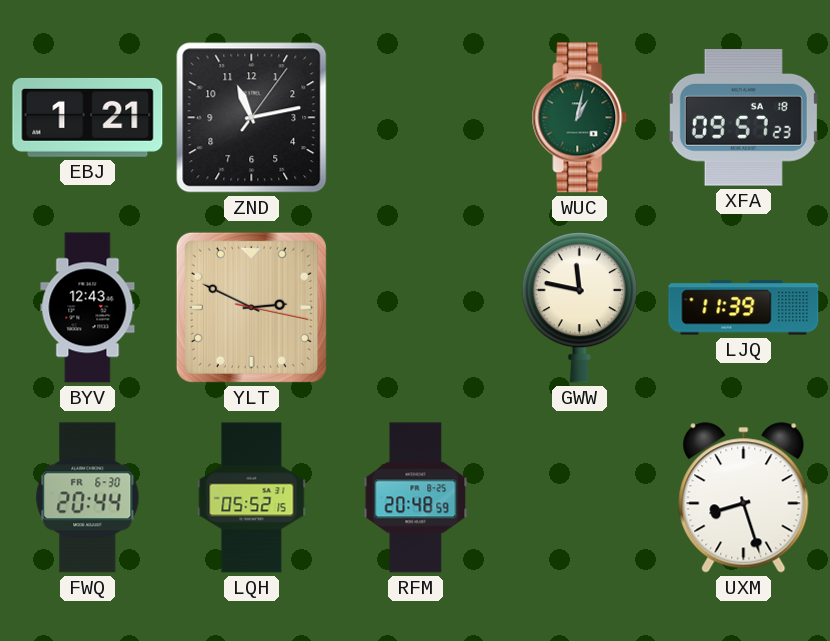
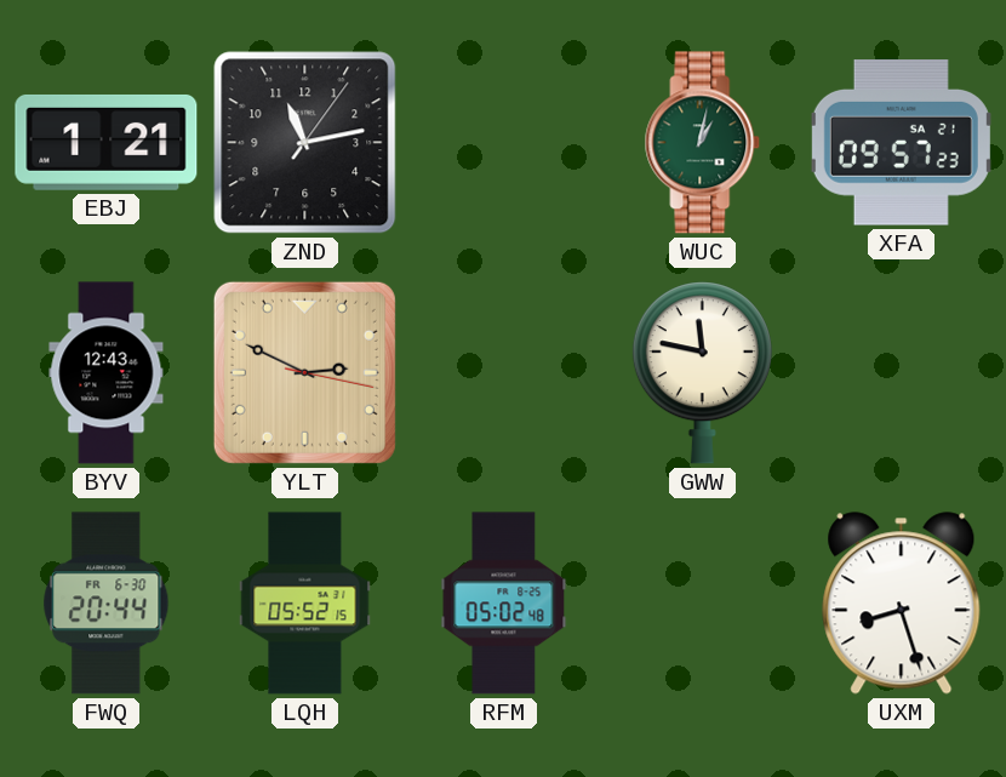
XFA date: SA 18 -> SA 21 (901, 143)
LJQ: 11:39 -> none (744, 308)
RFM: 20:48 -> 05:02 (504, 604)
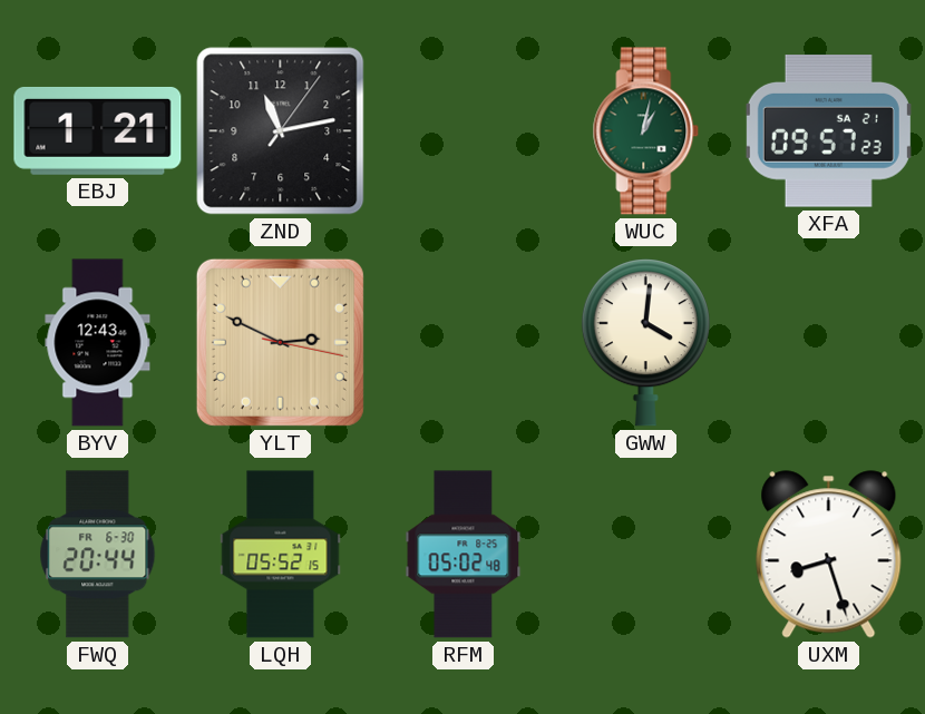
GWW: 11:47 -> 4:01 (645, 343)
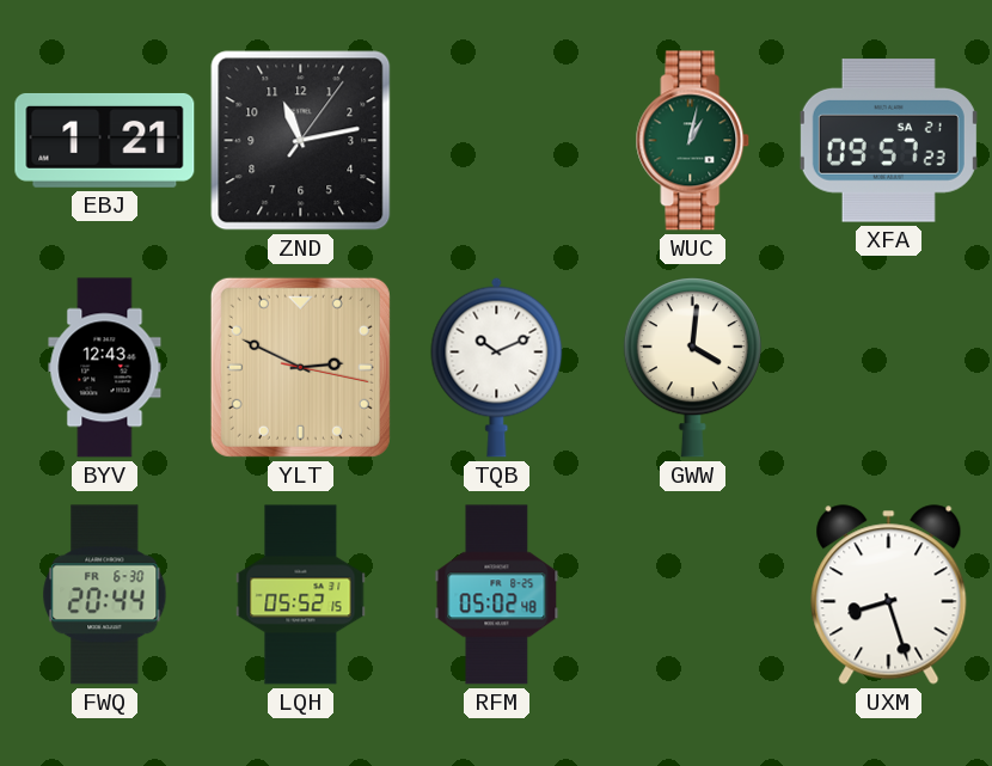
TQB: none -> 10:11 (497, 367)
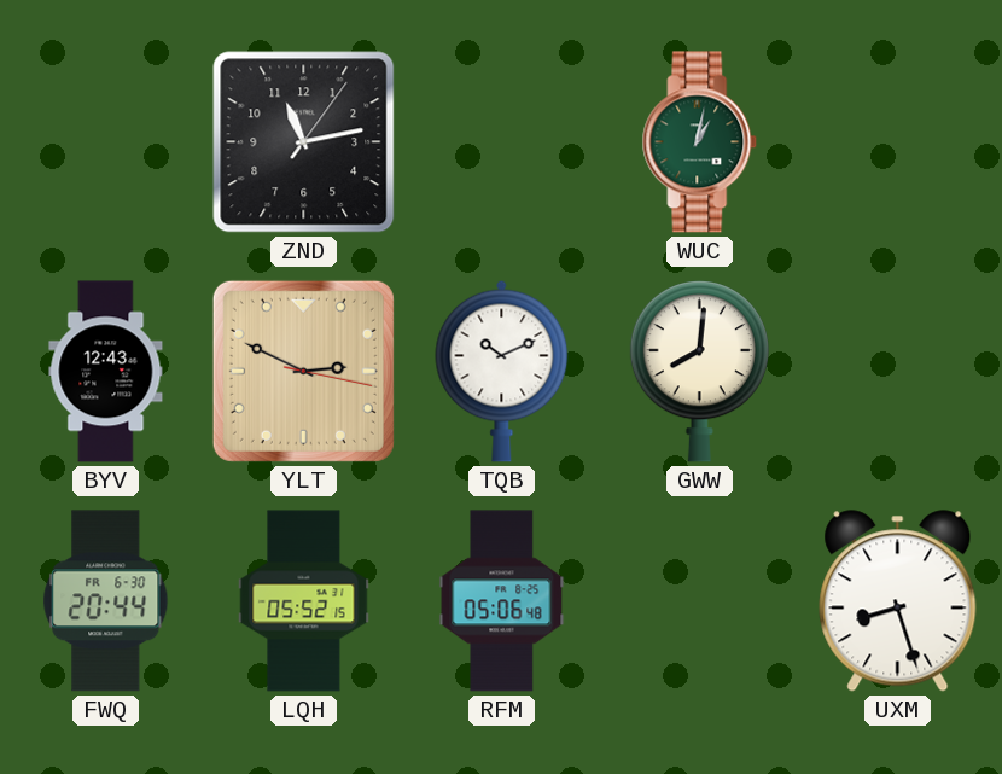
EBJ: 1:21 -> none (105, 140)
XFA: 09:57 -> none (888, 141)
GWW: 4:01 -> 8:01 (699, 372)
RFM: 05:02 -> 05:06 (502, 601)
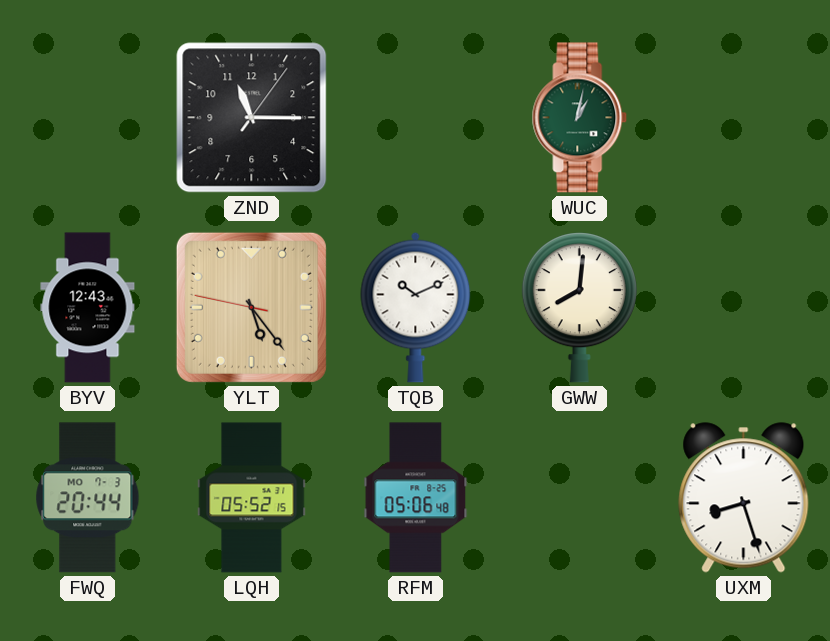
ZND: 11:13 -> 11:15 (252, 118)
YLT: 2:49 -> 5:23 (251, 307)
FWQ date: FR 6-30 -> MO 7-3 (88, 498)
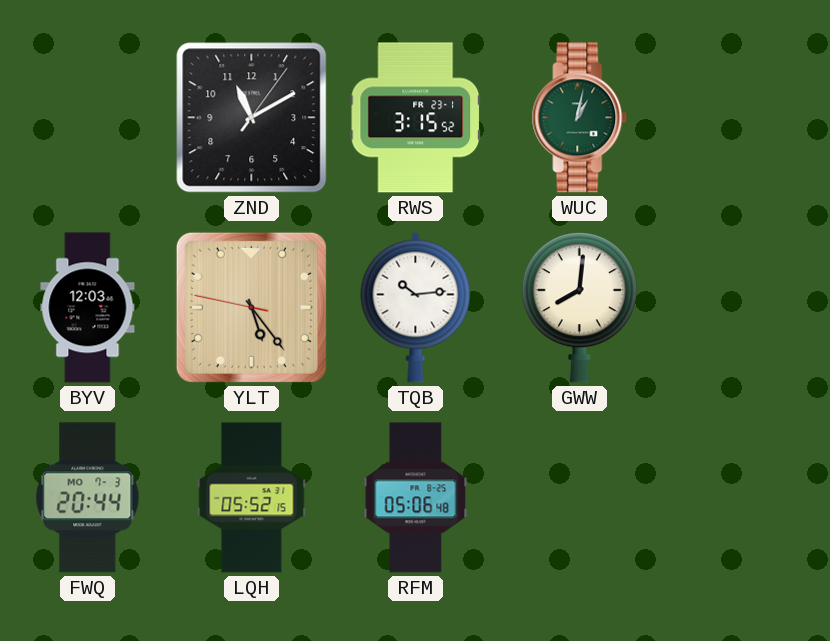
ZND: 11:15 -> 11:10 (252, 118)
RWS: none -> 3:15 (416, 118)
BYV: 12:43 -> 12:03 (88, 308)
TQB: 10:11 -> 10:14 (416, 307)
UXM: 8:27 -> none (744, 498)
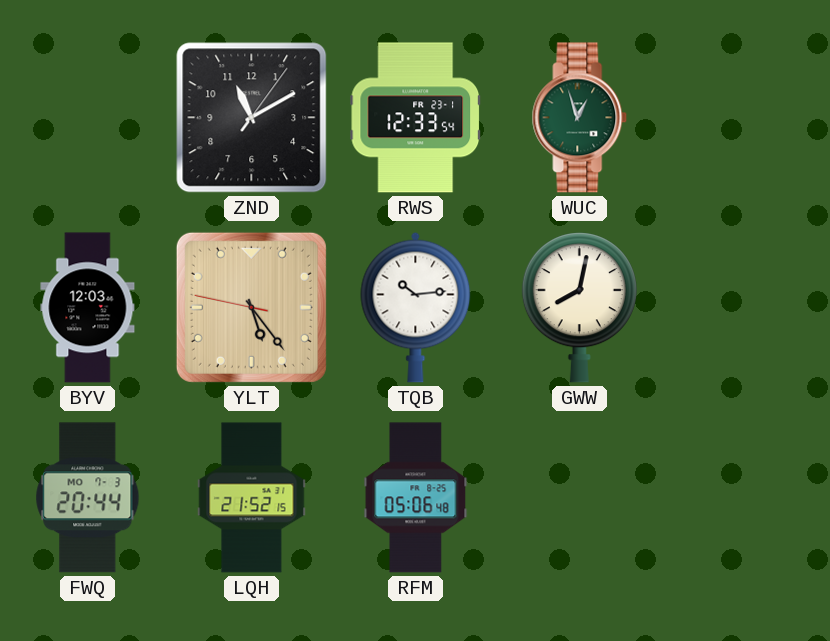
RWS: 3:15 -> 12:33 (416, 118)
WUC: 1:02 -> 12:57 (580, 118)
GWW: 8:01 -> 8:02 (579, 308)
LQH: 05:52 -> 21:52 (252, 498)
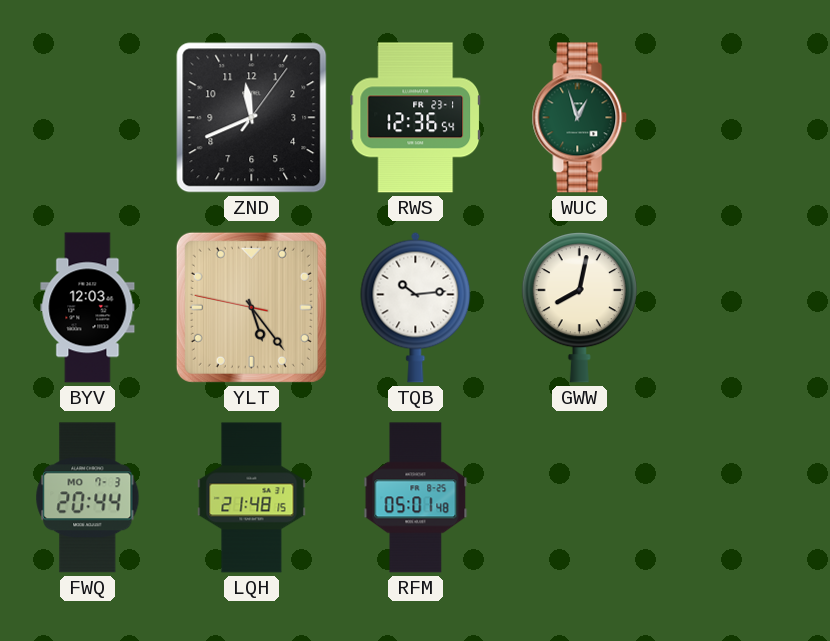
ZND: 11:10 -> 11:41 (252, 118)
RWS: 12:33 -> 12:36 (416, 118)
LQH: 21:52 -> 21:48 (252, 498)
RFM: 05:06 -> 05:01 (416, 498)
